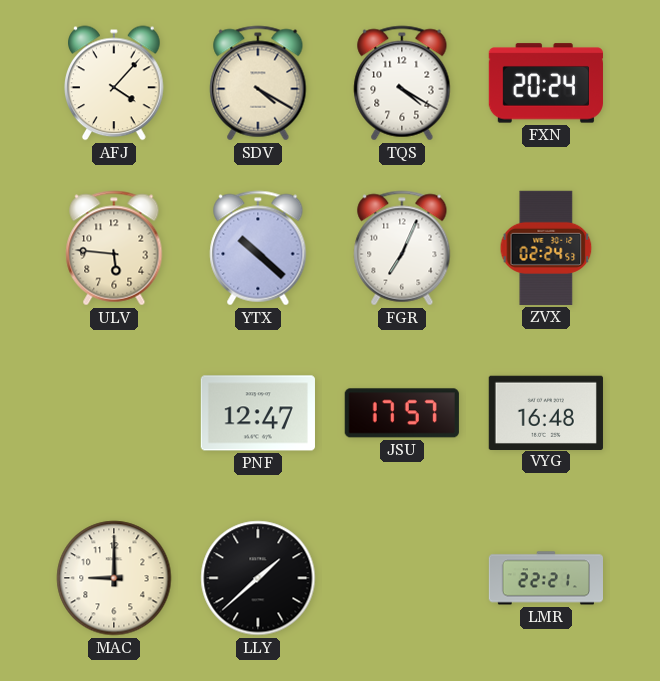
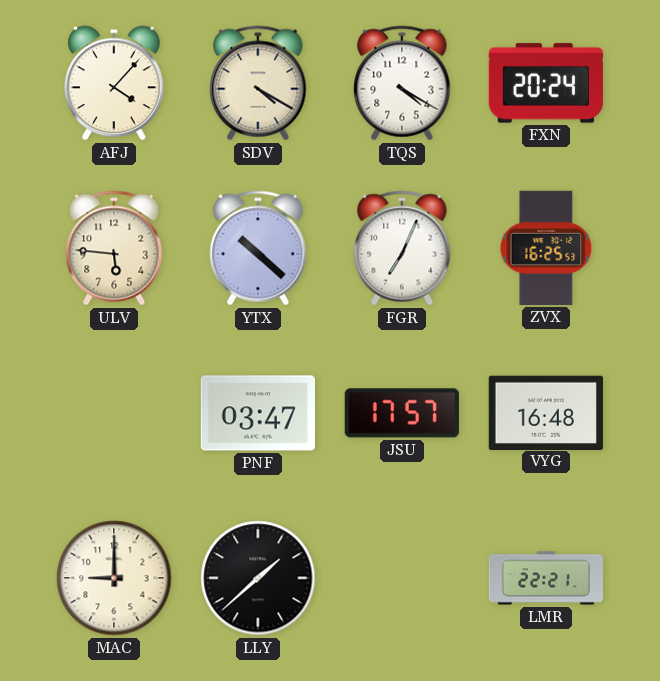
ZVX: 02:24 -> 16:25 (546, 248)
PNF: 12:47 -> 03:47 (258, 413)
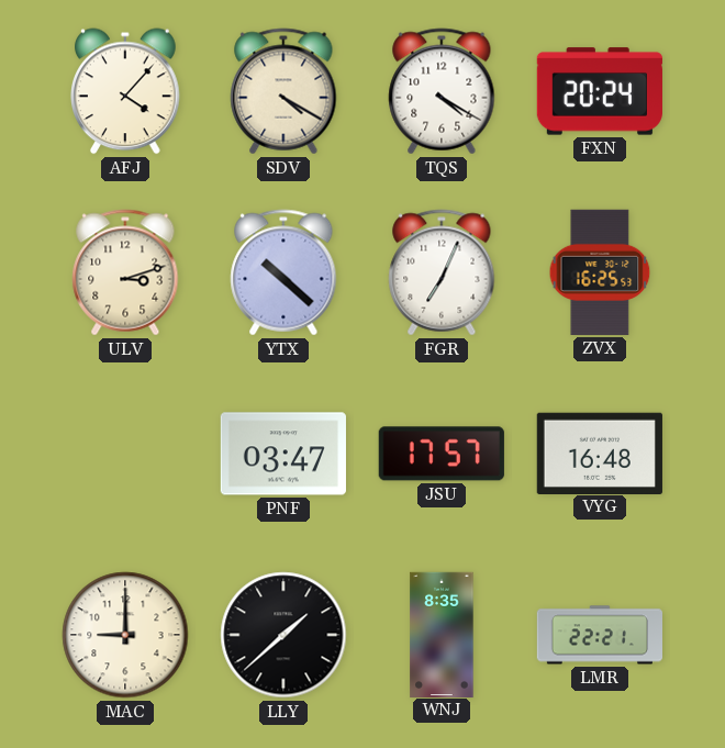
ULV: 5:46 -> 3:12 (125, 272)
WNJ: none -> 8:35 (442, 634)
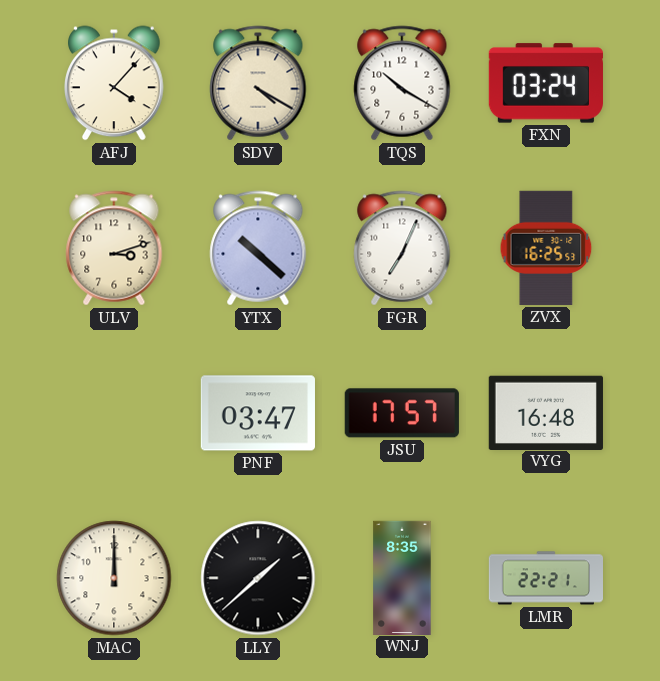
TQS: 4:20 -> 10:20 (402, 83)
FXN: 20:24 -> 03:24 (546, 83)
MAC: 9:00 -> 12:00 (114, 578)
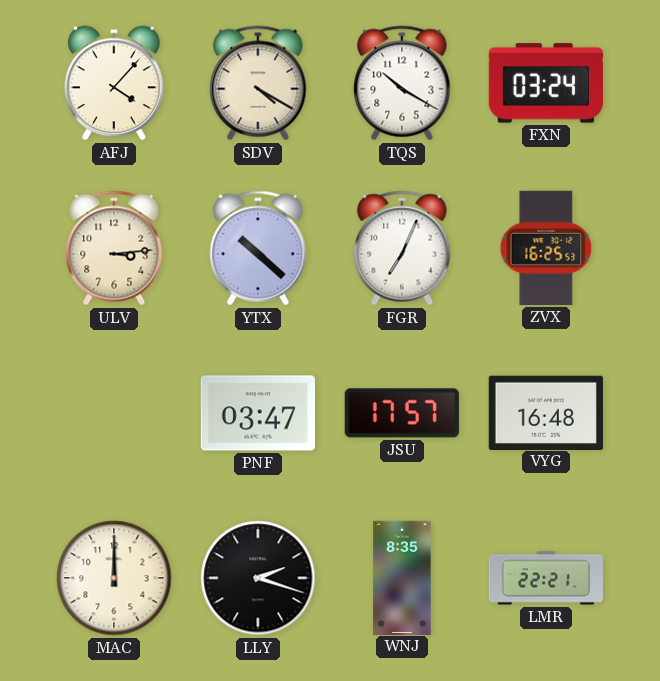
ULV: 3:12 -> 3:14 (114, 248)
LLY: 1:38 -> 2:18 (258, 578)
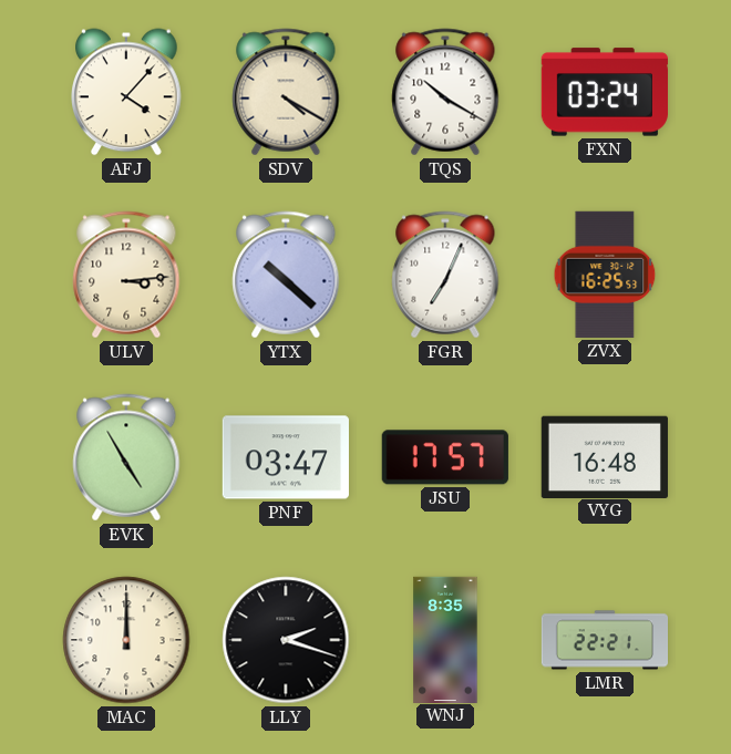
EVK: none -> 4:55 (126, 457)
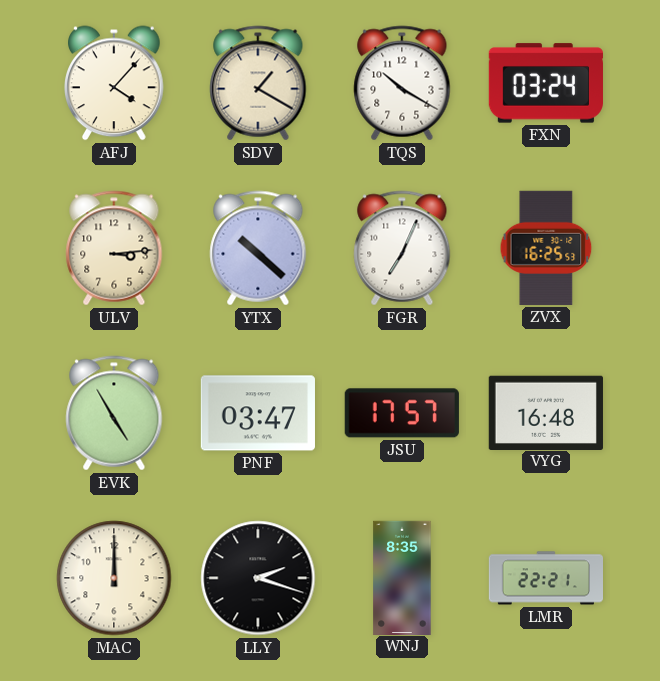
SDV: 4:20 -> 1:20 (258, 83)
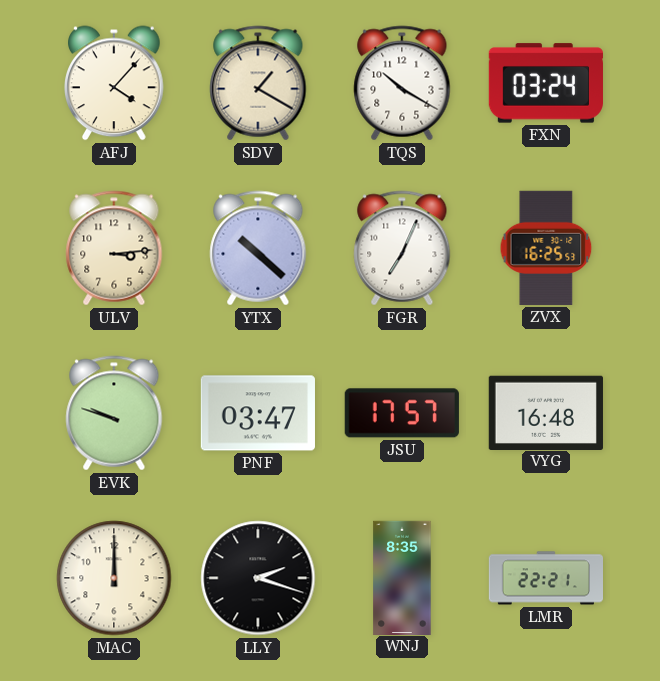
EVK: 4:55 -> 9:48 (114, 413)
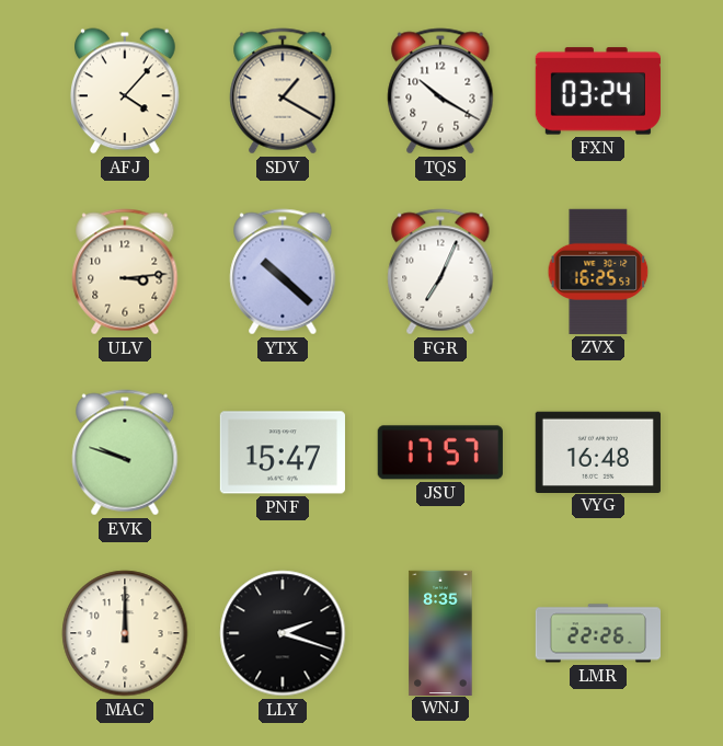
PNF: 03:47 -> 15:47 (283, 452)
LMR: 22:21 -> 22:26 (597, 633)
